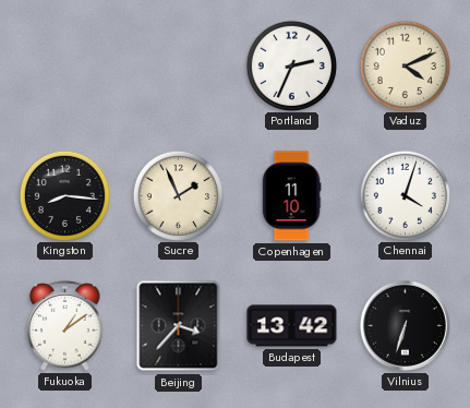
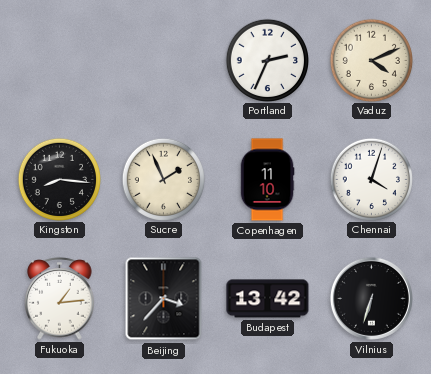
Fukuoka: 1:09 -> 1:14 (60, 299)
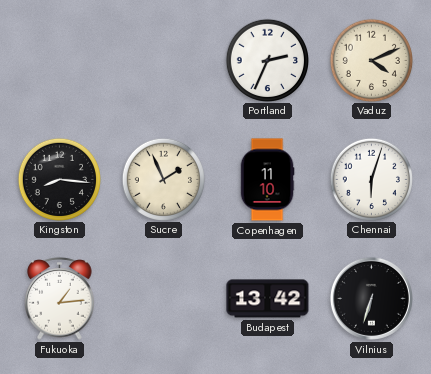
Chennai: 4:03 -> 6:03 (371, 179)
Beijing: 3:37 -> none (164, 299)
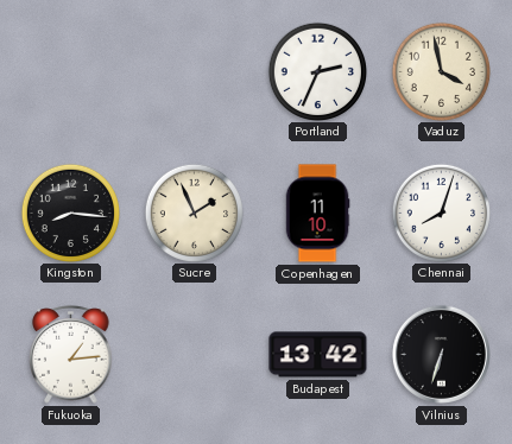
Vaduz: 4:11 -> 3:58 (441, 71)
Chennai: 6:03 -> 8:03 (441, 213)
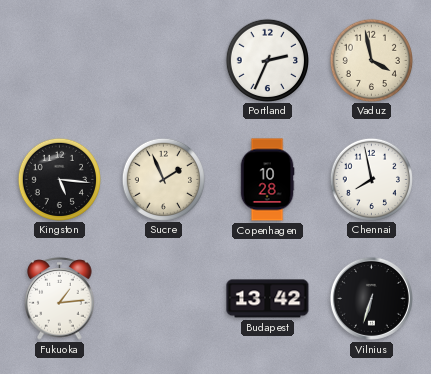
Kingston: 8:16 -> 5:16 (59, 179)
Copenhagen: 11:10 -> 10:28 (267, 180)
Chennai: 8:03 -> 7:58 (371, 179)
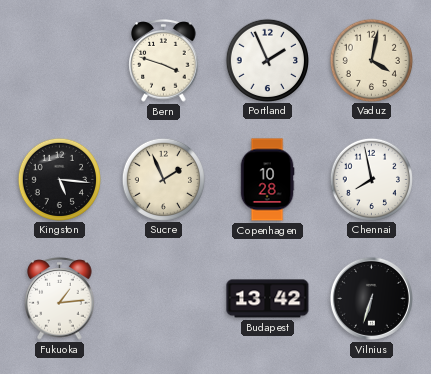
Bern: none -> 3:48 (164, 61)
Portland: 2:34 -> 1:56 (267, 60)
Vaduz: 3:58 -> 4:02 (371, 60)
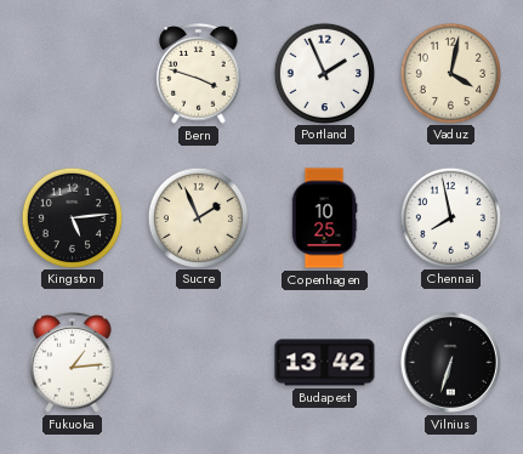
Kingston: 5:16 -> 5:14 (72, 217)
Copenhagen: 10:28 -> 10:25 (324, 219)
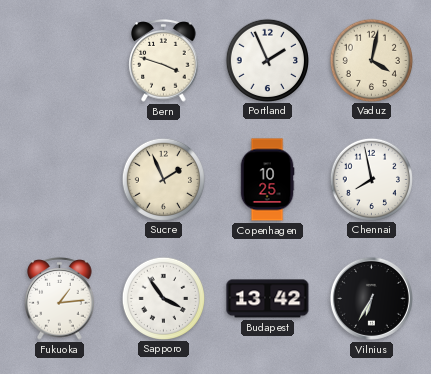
Kingston: 5:14 -> none (72, 217)
Sapporo: none -> 3:54 (163, 298)
Vilnius: 6:33 -> 6:35 (371, 298)
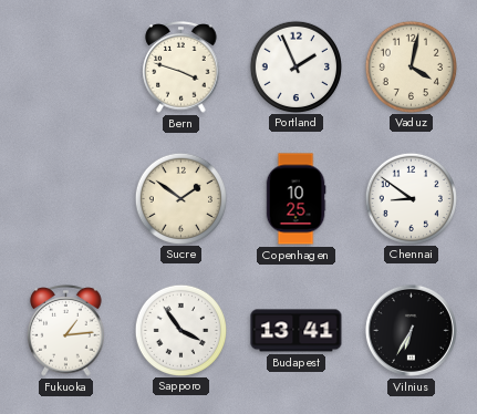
Sucre: 1:56 -> 1:51 (180, 198)
Chennai: 7:58 -> 8:51 (411, 198)
Budapest: 13:42 -> 13:41 (297, 331)
